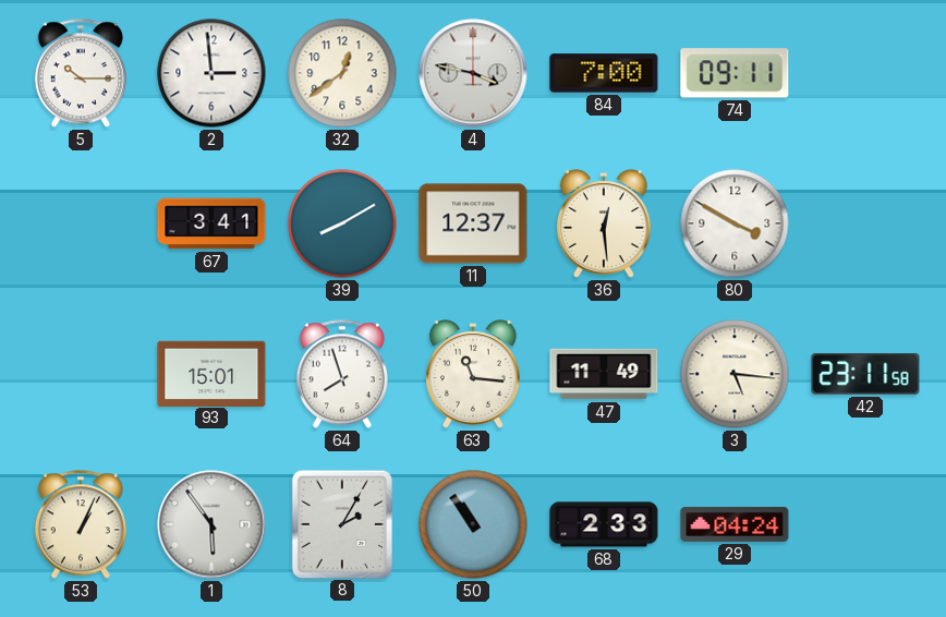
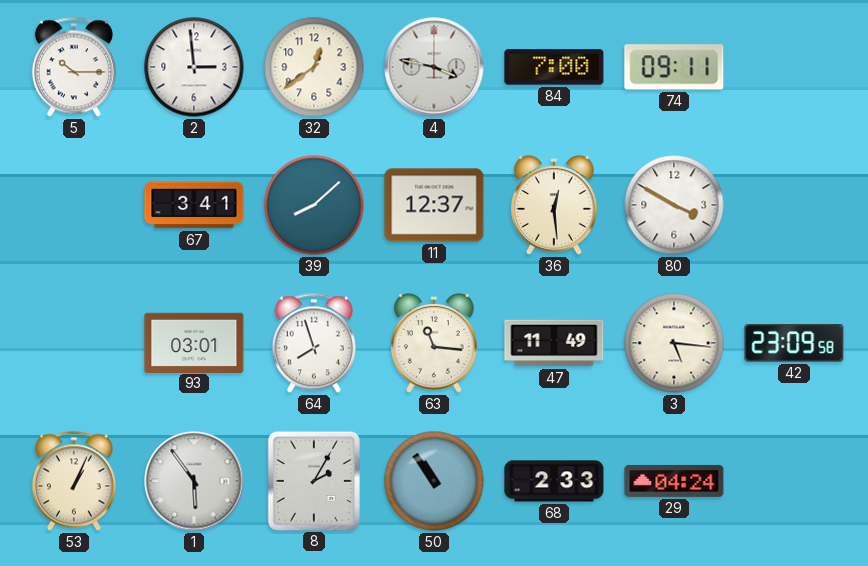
39: 8:10 -> 8:08 (314, 205)
93: 15:01 -> 03:01 (194, 342)
42: 23:11 -> 23:09 (794, 344)
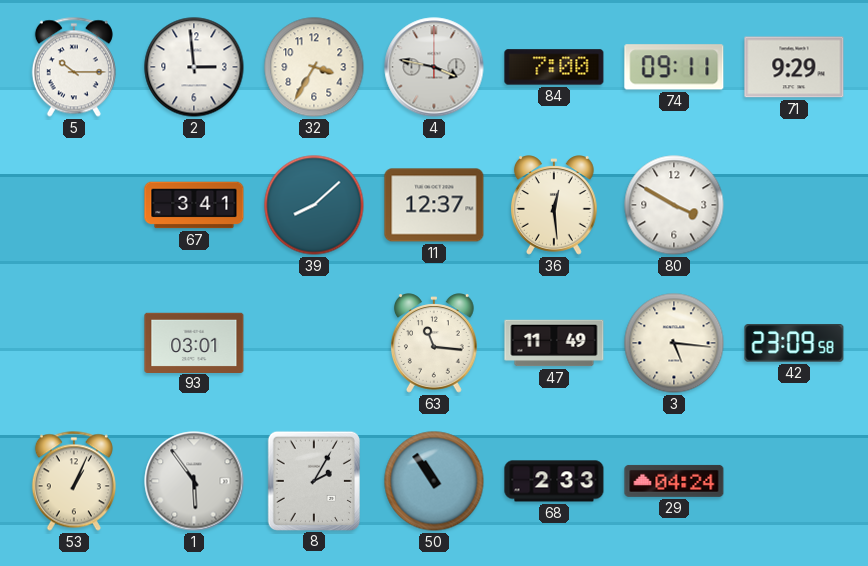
32: 12:39 -> 3:35 (314, 67)
71: none -> 9:29 (794, 67)
64: 7:57 -> none (314, 343)
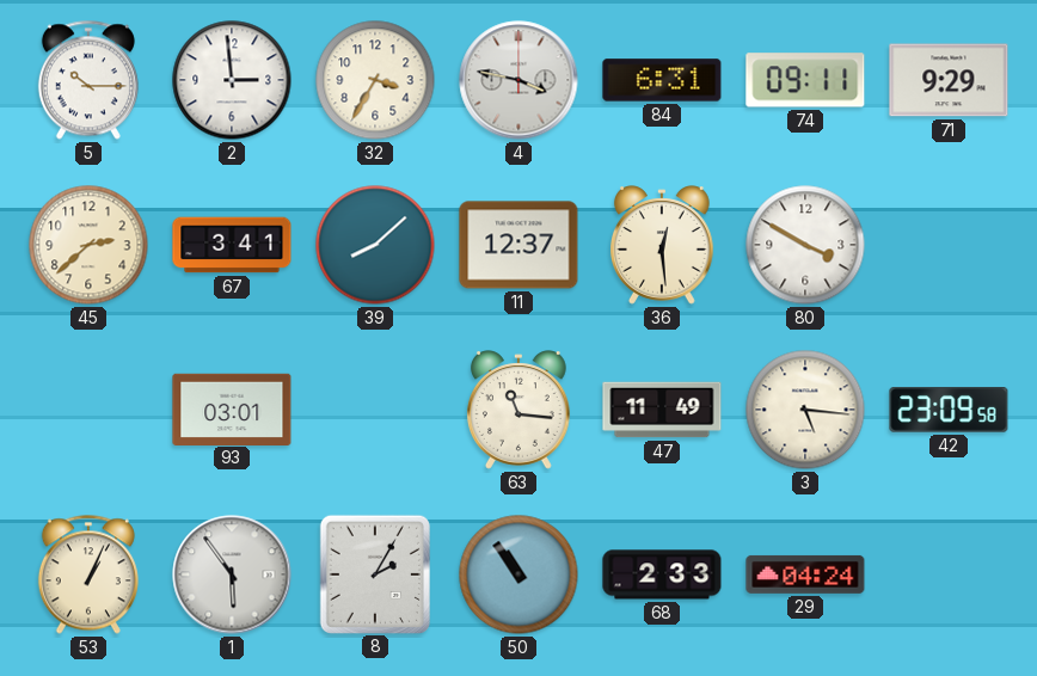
84: 7:00 -> 6:31 (662, 80)
45: none -> 2:38 (88, 245)
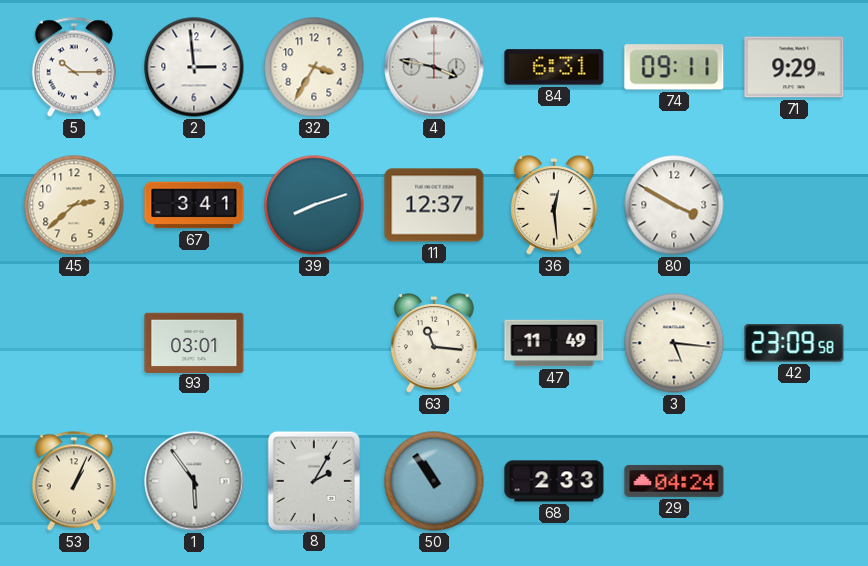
39: 8:08 -> 8:12 (314, 205)
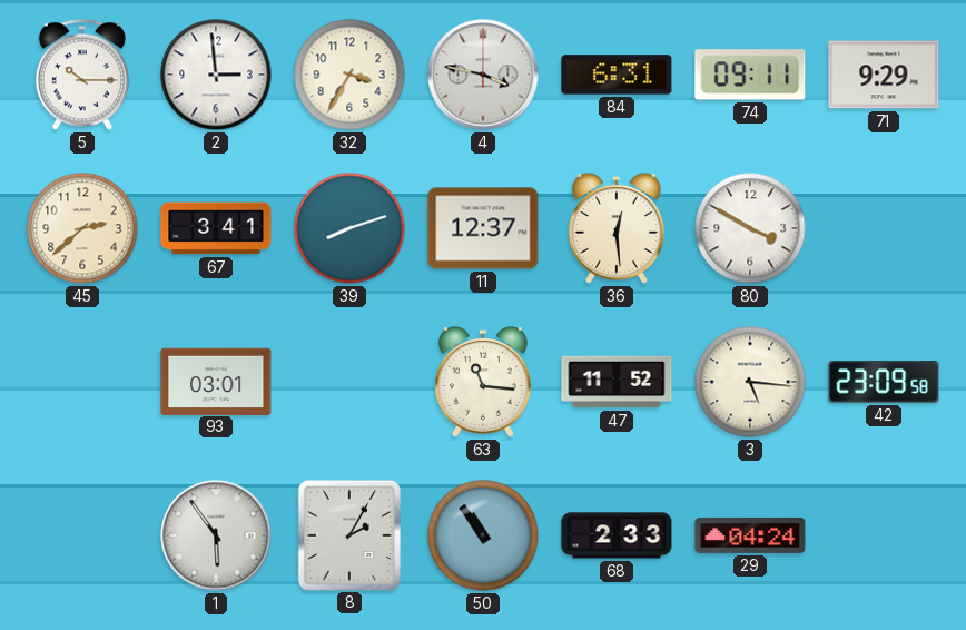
47: 11:49 -> 11:52 (617, 382)
53: 1:04 -> none (74, 481)
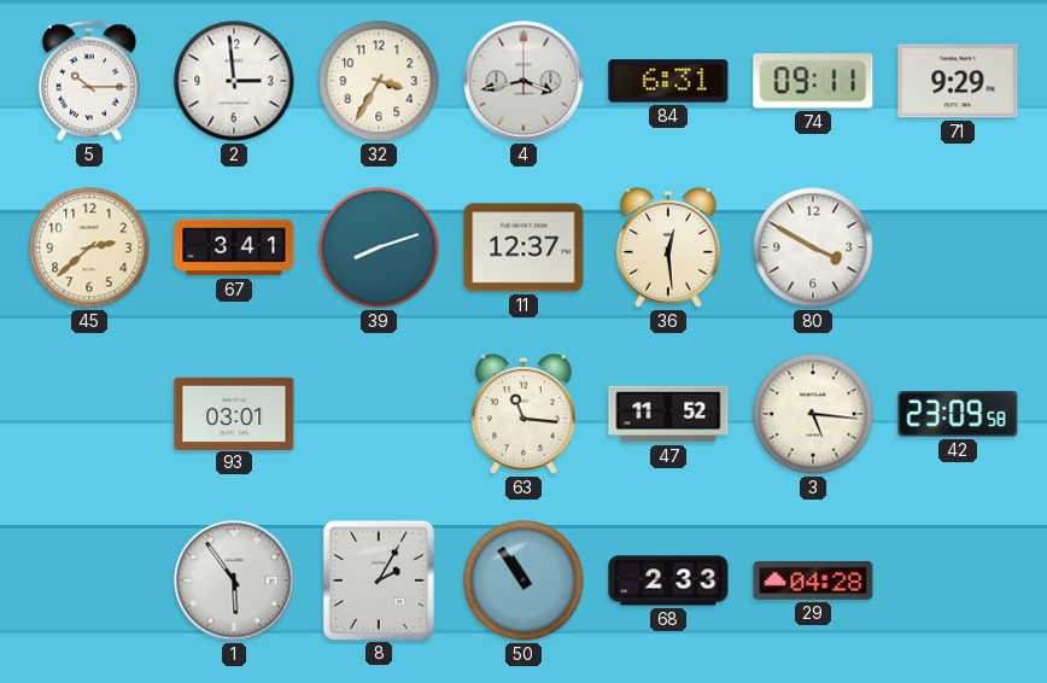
4: 3:47 -> 3:43 (523, 81)
29: 04:24 -> 04:28 (813, 580)
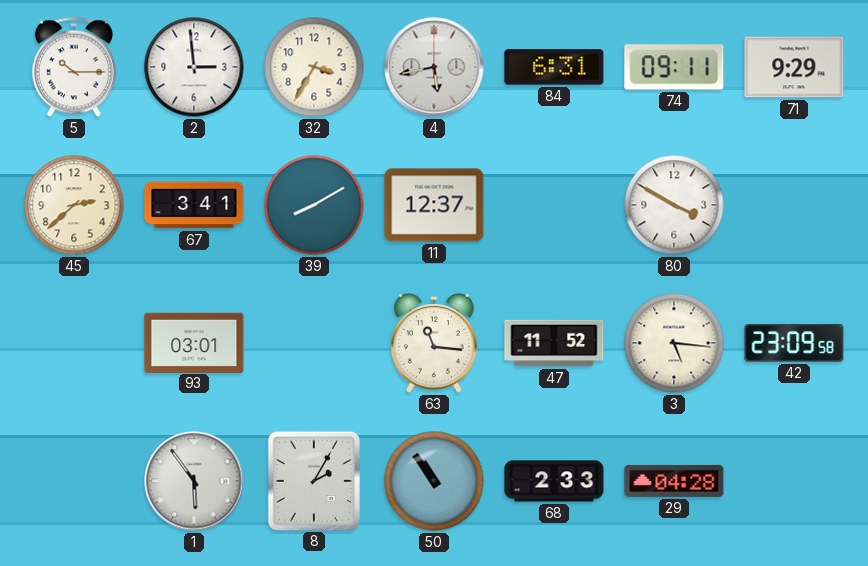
4: 3:43 -> 5:43 (434, 67)
39: 8:12 -> 8:10 (314, 205)
36: 12:29 -> none (668, 247)
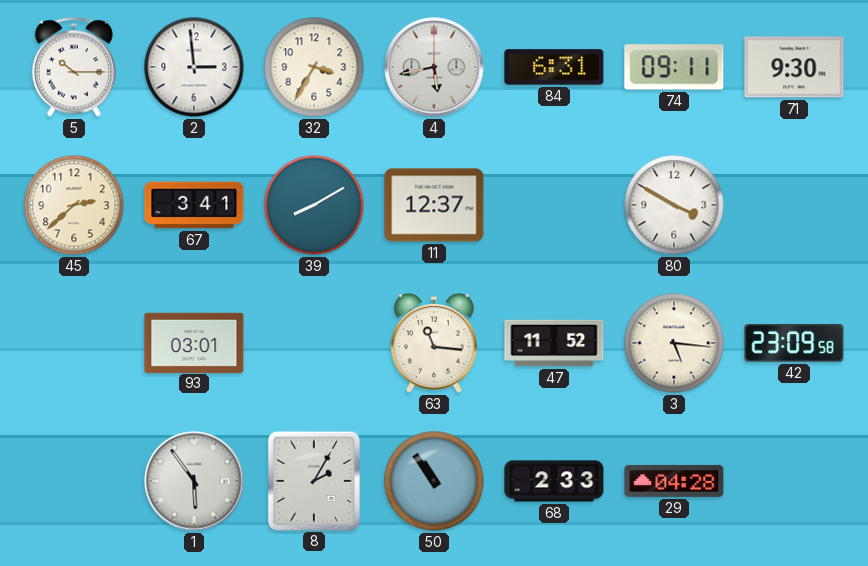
71: 9:29 -> 9:30 (794, 67)
